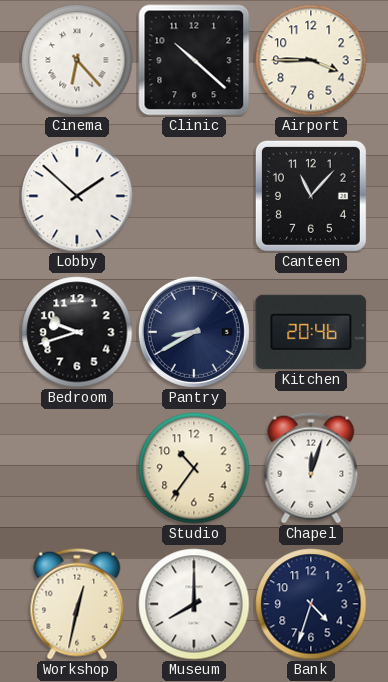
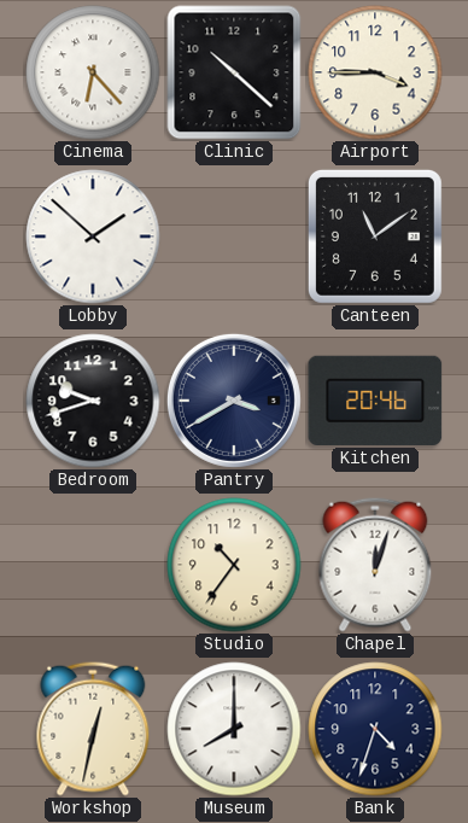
Canteen: 11:07 -> 11:09 (375, 237)
Pantry: 8:40 -> 3:40 (234, 401)
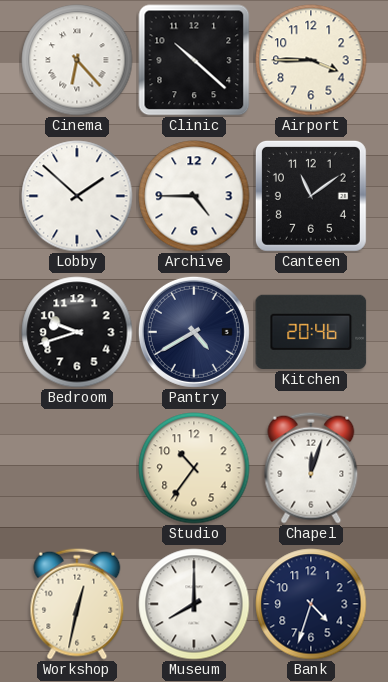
Archive: none -> 4:45 (194, 196)
Pantry: 3:40 -> 4:40 (194, 332)
